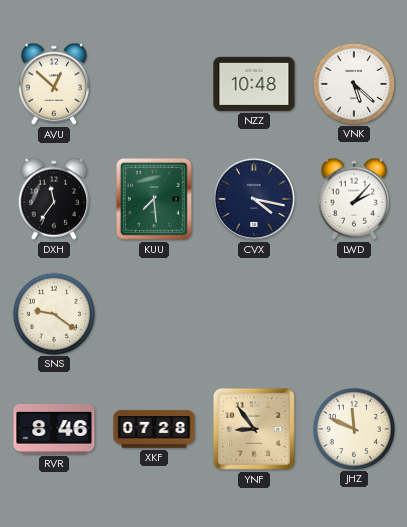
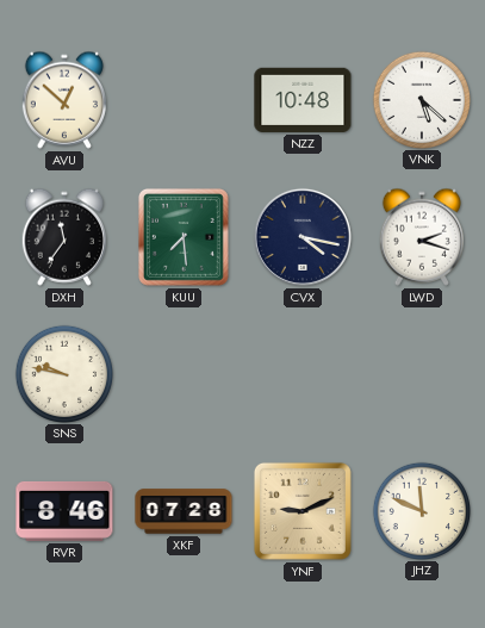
LWD: 2:07 -> 2:18 (422, 237)
SNS: 9:21 -> 9:47 (63, 373)
YNF: 8:54 -> 9:11 (303, 511)
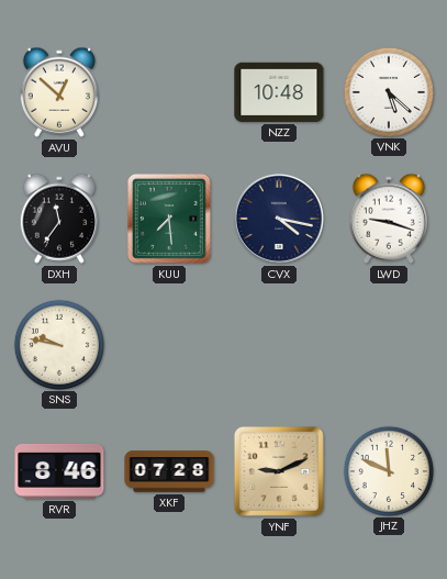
LWD: 2:18 -> 9:18 (389, 219)
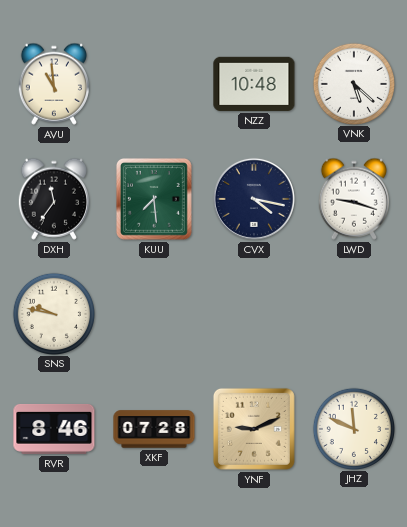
AVU: 12:52 -> 10:59 (54, 84)
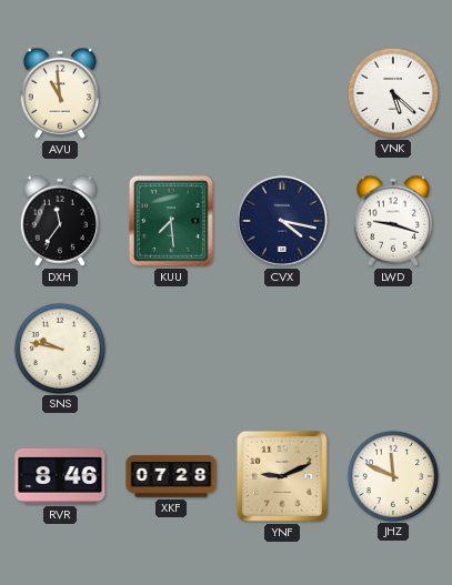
NZZ: 10:48 -> none (254, 84)
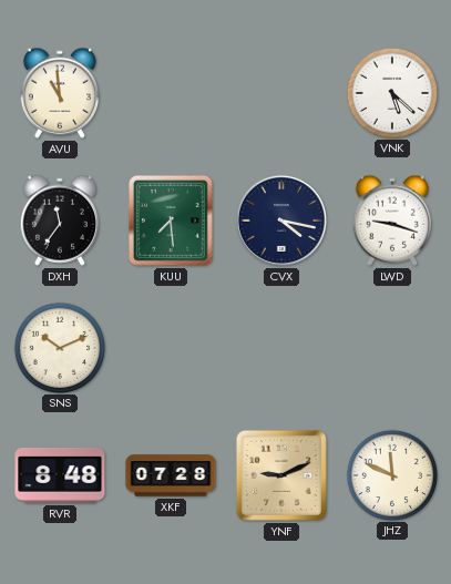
SNS: 9:47 -> 10:11 (59, 347)
RVR: 8:46 -> 8:48 (60, 475)
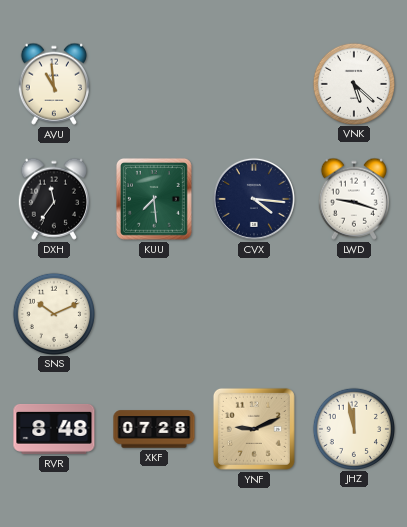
CVX: 4:17 -> 4:16 (254, 199)
JHZ: 11:49 -> 11:58 (353, 428)
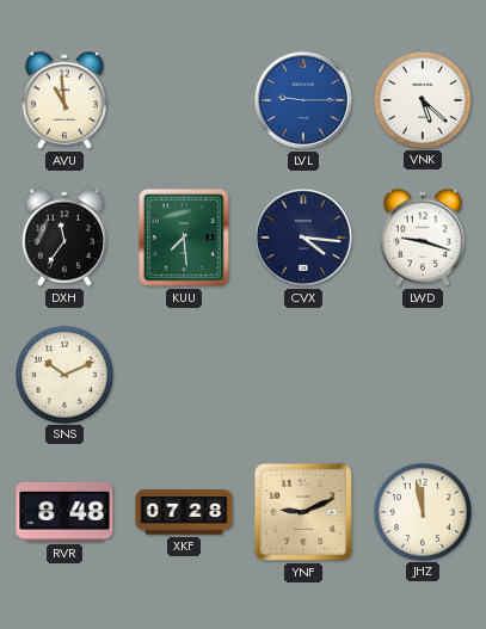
LVL: none -> 9:15 (303, 100)
